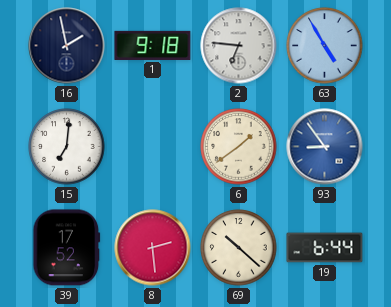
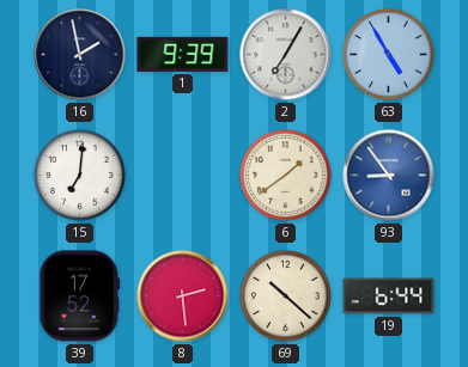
1: 9:18 -> 9:39 (183, 54)
2: 6:46 -> 7:05 (286, 55)
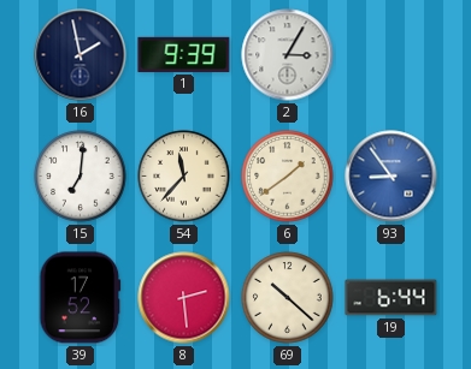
2: 7:05 -> 3:05 (288, 55)
63: 4:55 -> none (389, 55)
54: none -> 11:37 (184, 177)
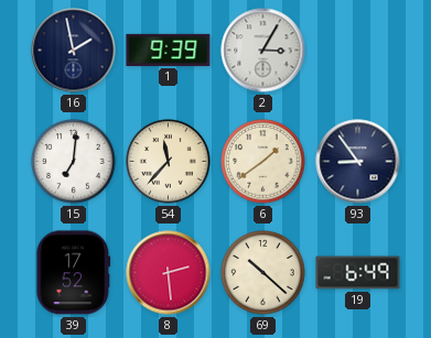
93 dial: blue -> navy (358, 162)
19: 6:44 -> 6:49 (358, 273)
